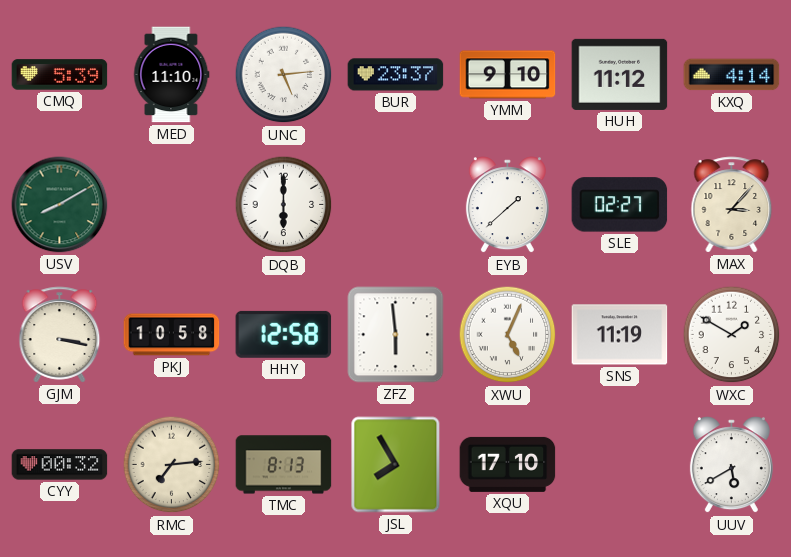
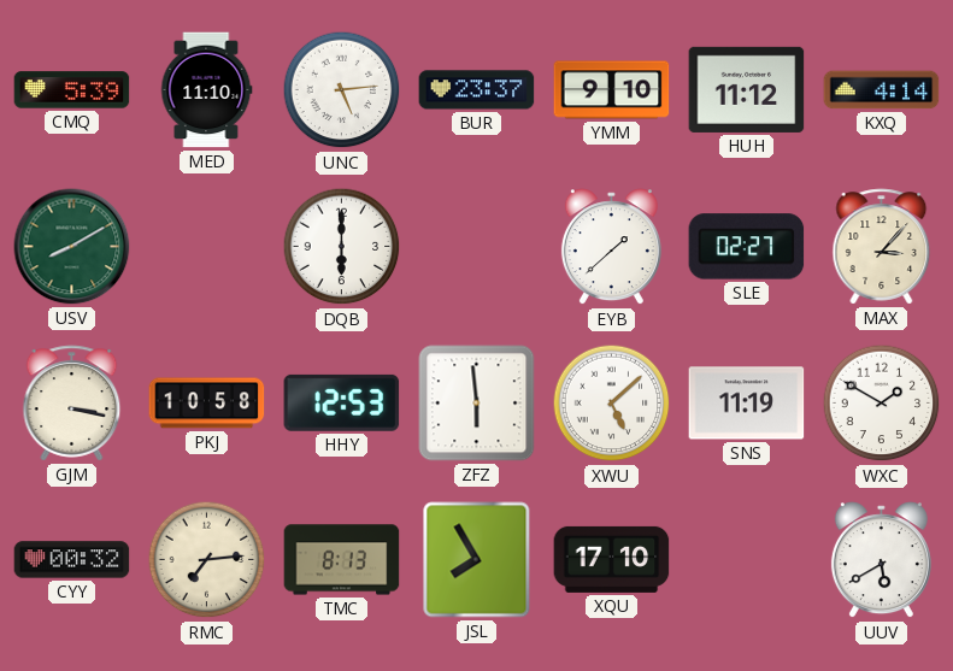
HHY: 12:58 -> 12:53 (342, 402)
XWU: 5:04 -> 5:08 (612, 404)
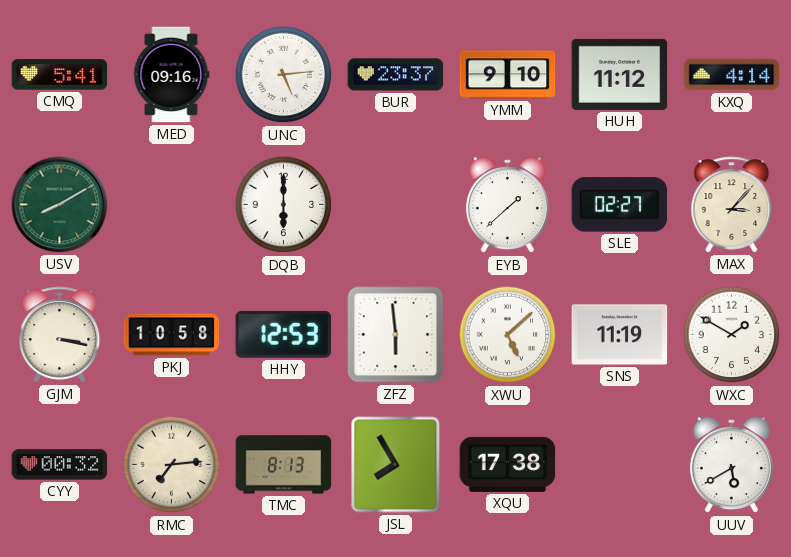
CMQ: 5:39 -> 5:41 (60, 75)
MED: 11:10 -> 09:16 (171, 75)
XQU: 17:10 -> 17:38 (508, 464)
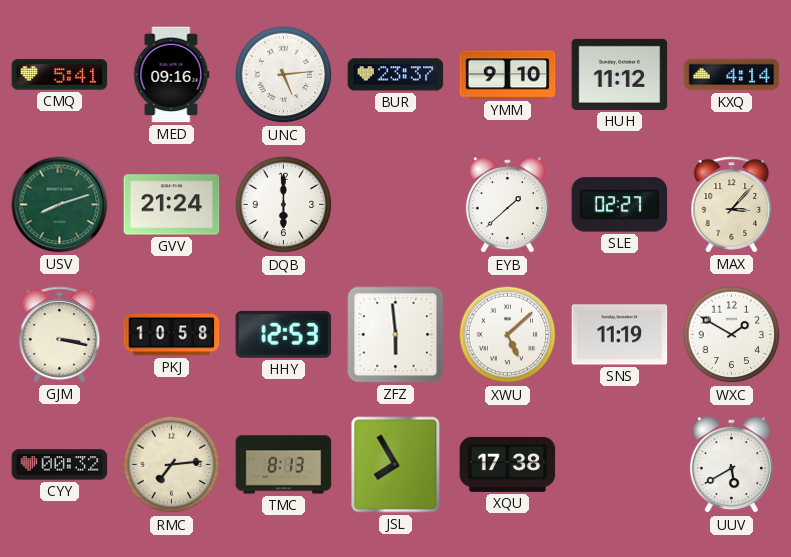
USV: 8:10 -> 8:12 (60, 205)
GVV: none -> 21:24 (172, 205)
